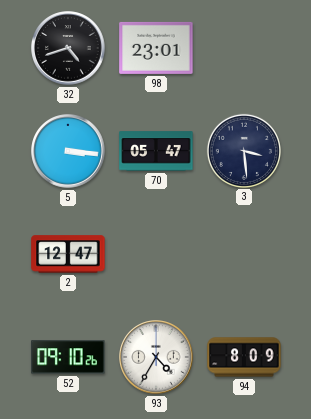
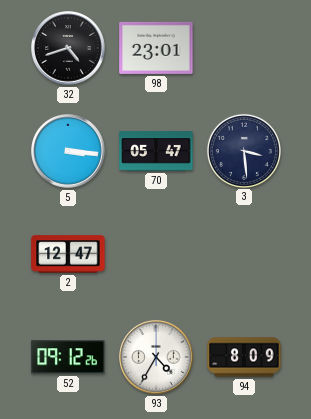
52: 09:10 -> 09:12 (68, 357)
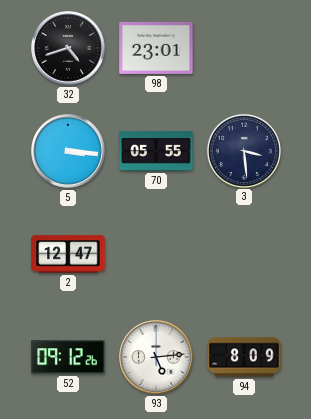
70: 05:47 -> 05:55 (156, 151)
93: 4:35 -> 5:14 (156, 357)
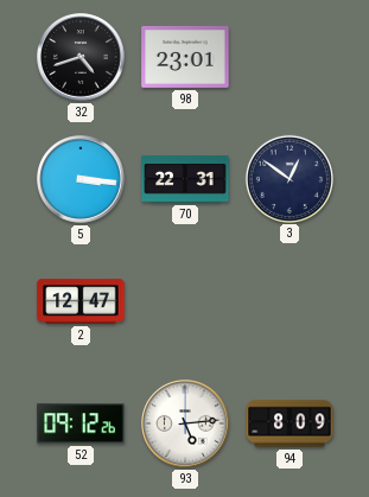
70: 05:55 -> 22:31 (185, 179)
3: 3:29 -> 12:51 (288, 178)
